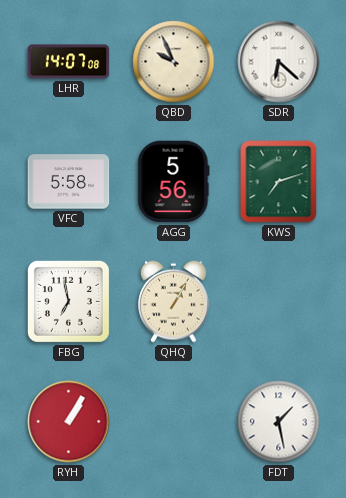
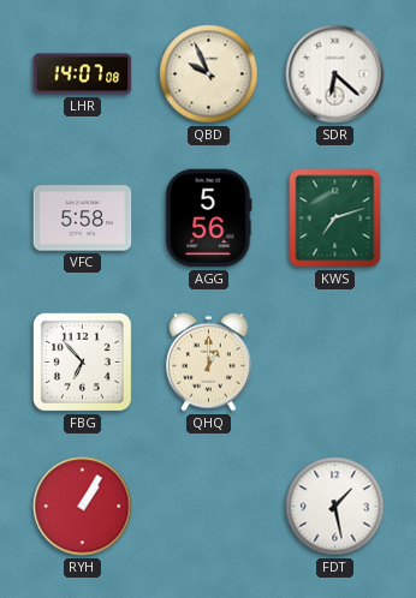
FBG: 6:58 -> 6:53 (82, 361)
QHQ: 1:05 -> 1:00 (209, 361)
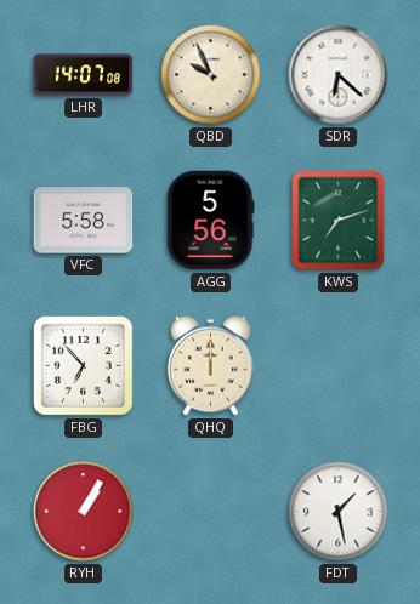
QHQ: 1:00 -> 12:00 (211, 365)
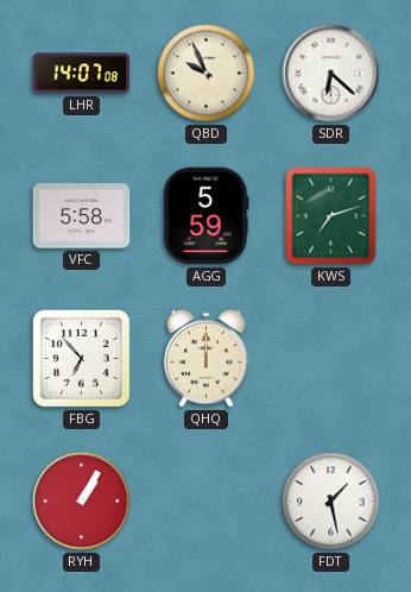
AGG: 5:56 -> 5:59 (207, 216)
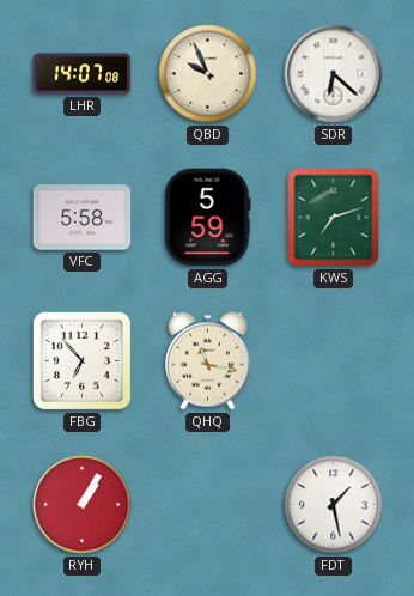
QHQ: 12:00 -> 11:17 (208, 360)
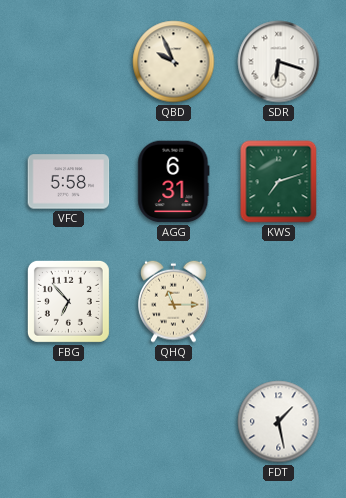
LHR: 14:07 -> none (83, 74)
SDR: 6:22 -> 6:18 (279, 62)
AGG: 5:59 -> 6:31 (174, 182)
QHQ: 11:17 -> 11:15 (174, 301)
RYH: 1:05 -> none (83, 505)
